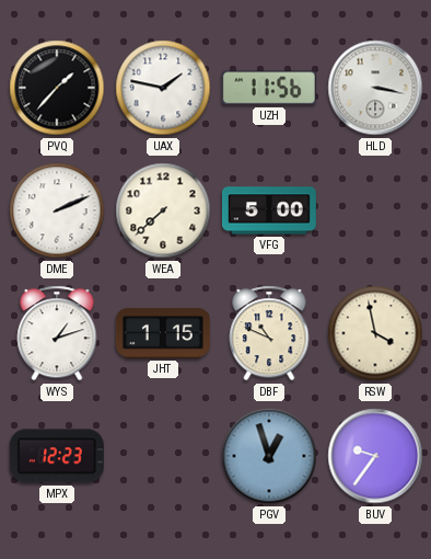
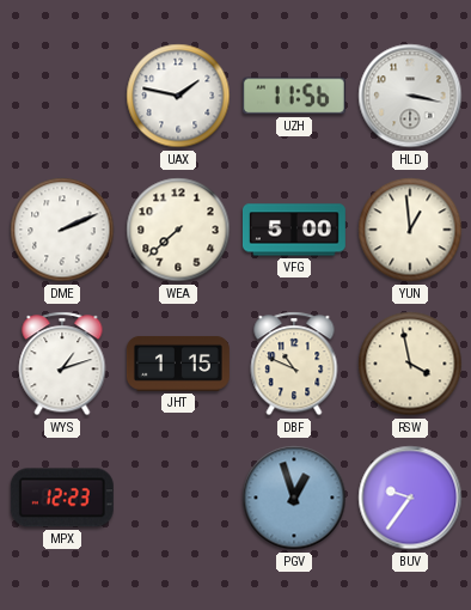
PVQ: 1:37 -> none (57, 88)
YUN: none -> 12:59 (410, 230)
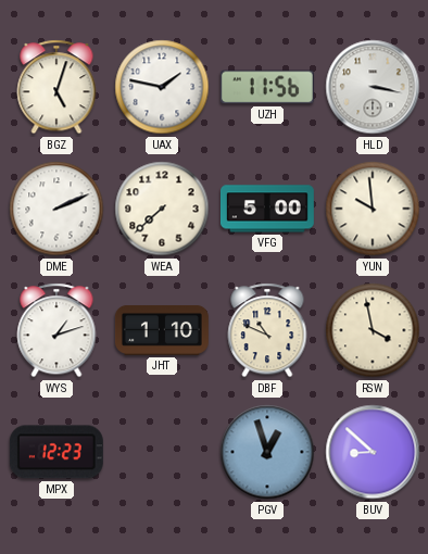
BGZ: none -> 5:03 (56, 87)
YUN: 12:59 -> 9:59 (373, 209)
JHT: 1:15 -> 1:10 (162, 330)
BUV: 9:36 -> 8:52 (373, 452)
